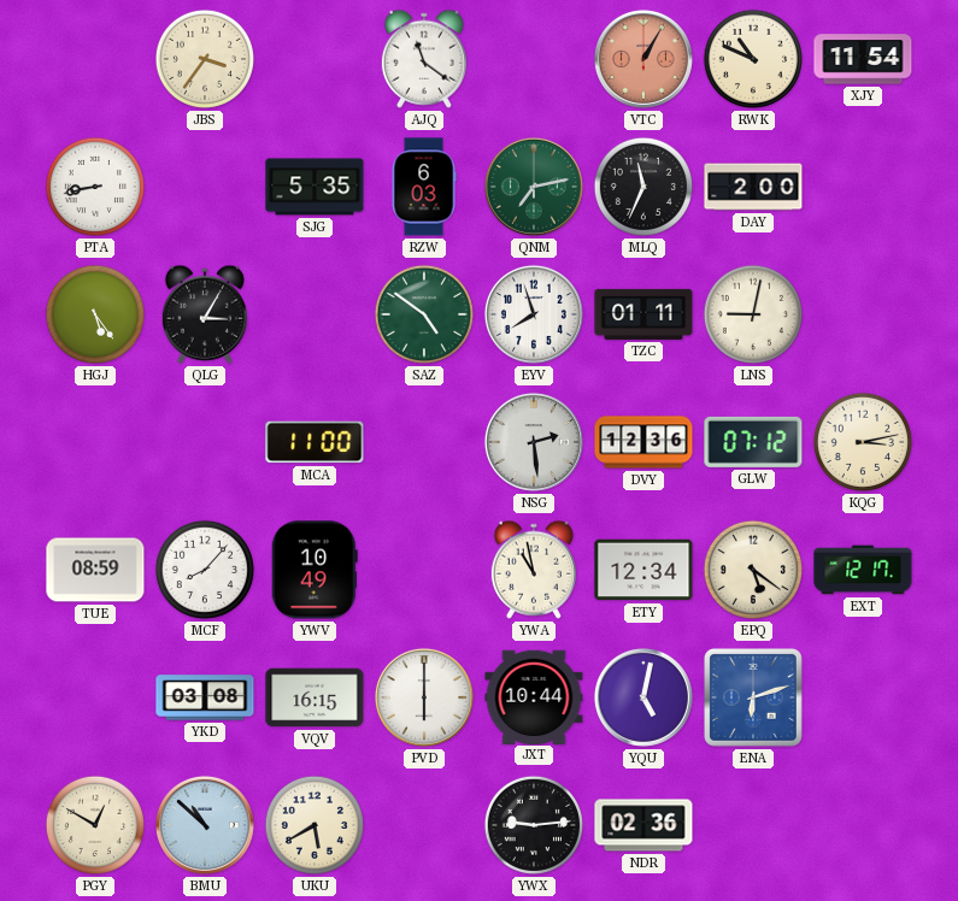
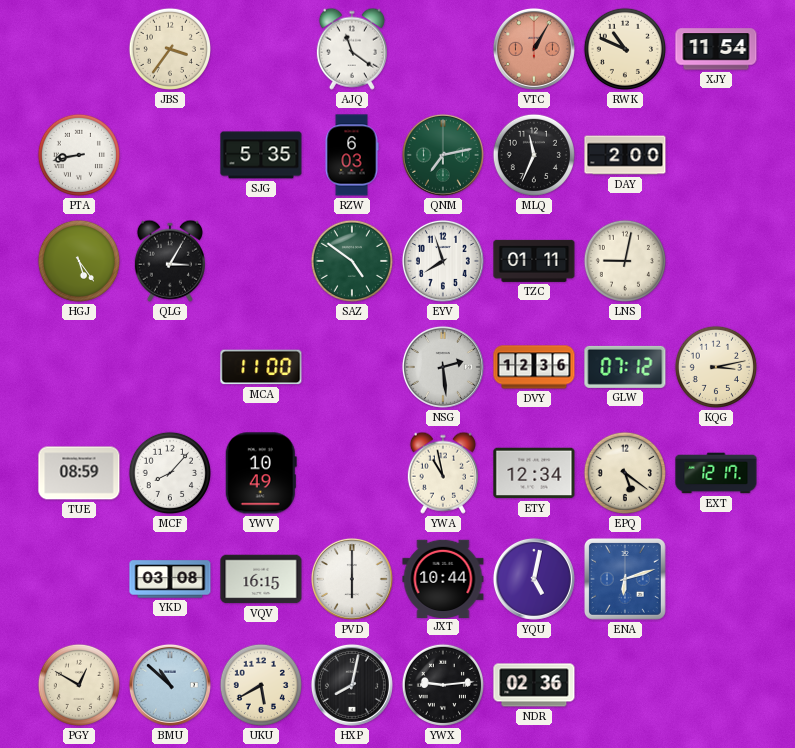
HXP: none -> 8:02 (352, 685)
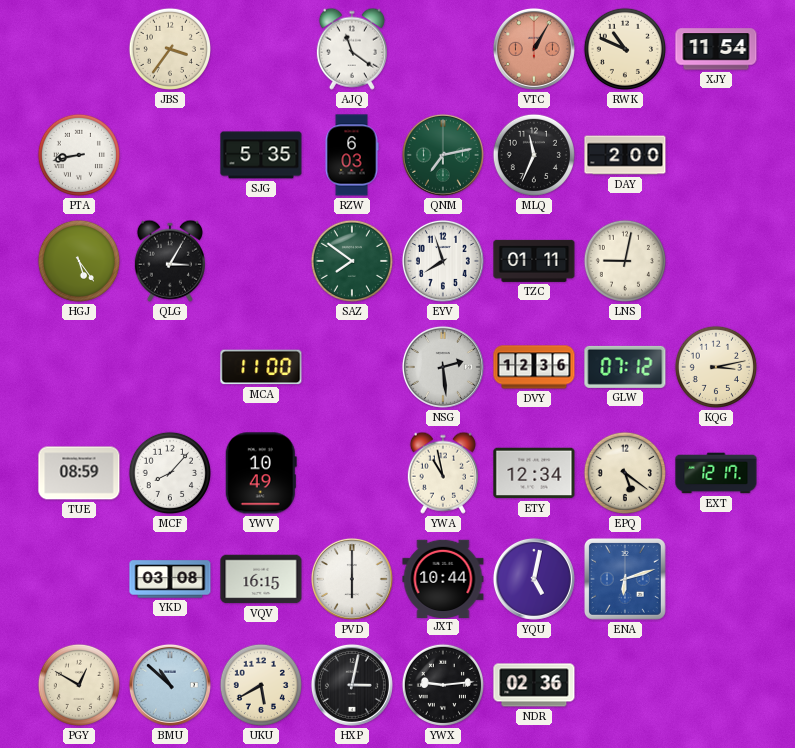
SAZ: 4:51 -> 7:51 (352, 261)
HXP: 8:02 -> 3:02 (352, 685)
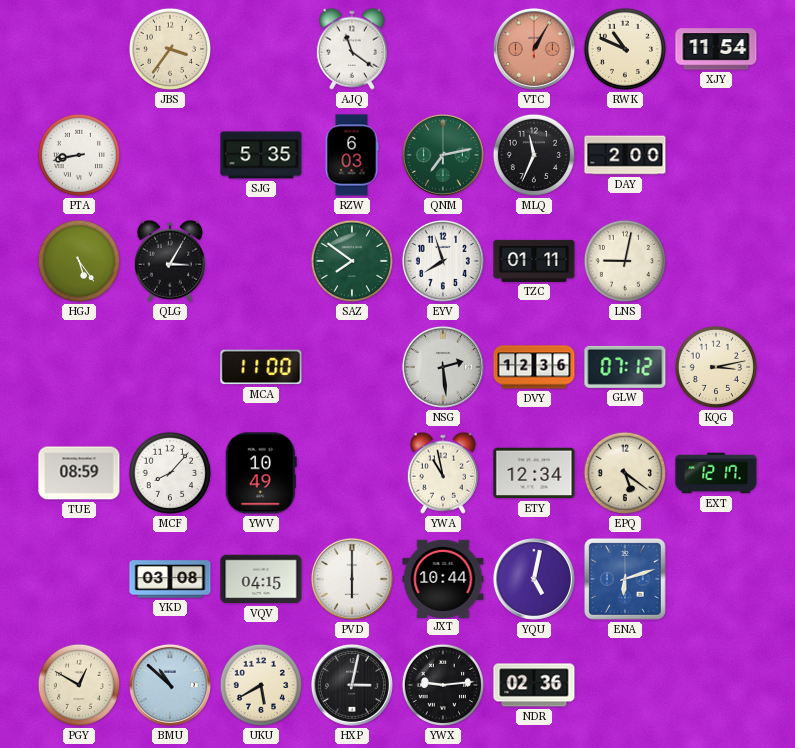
VQV: 16:15 -> 04:15 (261, 579)
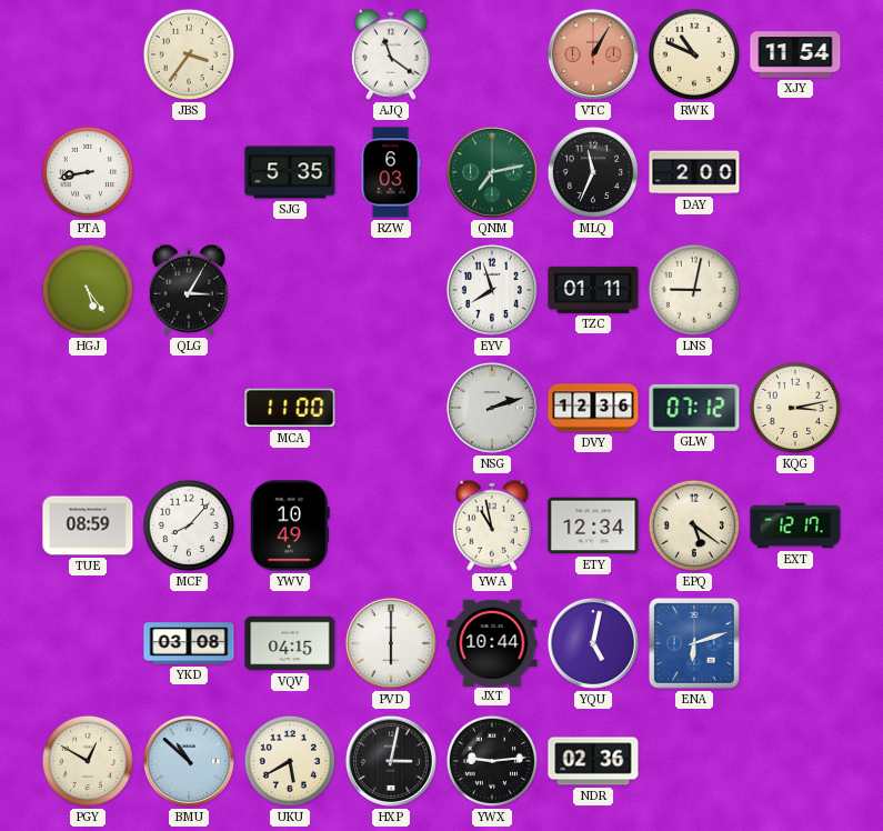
SAZ: 7:51 -> none (352, 261)
NSG: 2:29 -> 2:12 (492, 408)
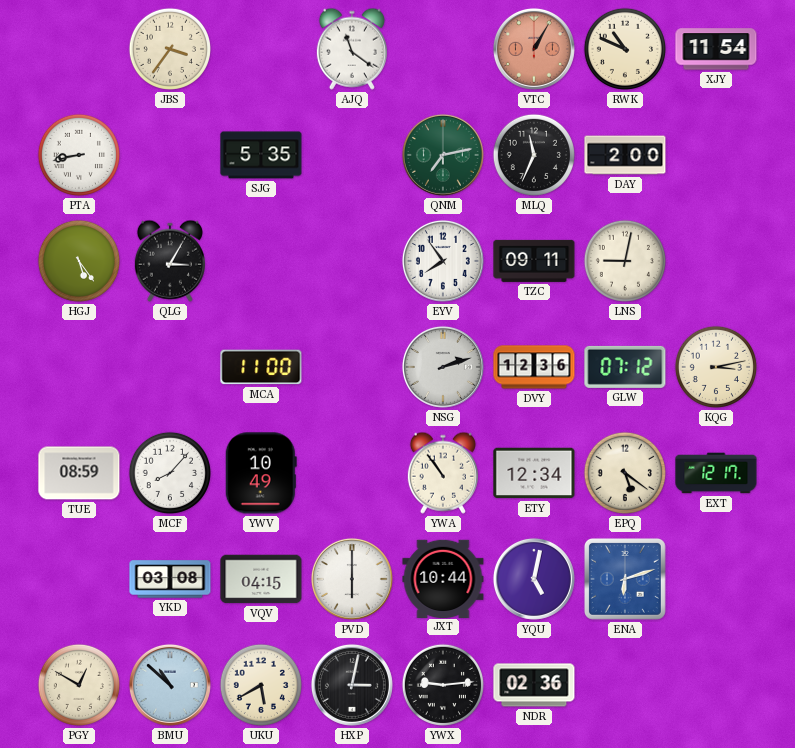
RZW: 6:03 -> none (391, 172)
EYV: 7:57 -> 7:54 (443, 261)
TZC: 01:11 -> 09:11 (534, 261)
YWA: 10:58 -> 10:54 (443, 473)
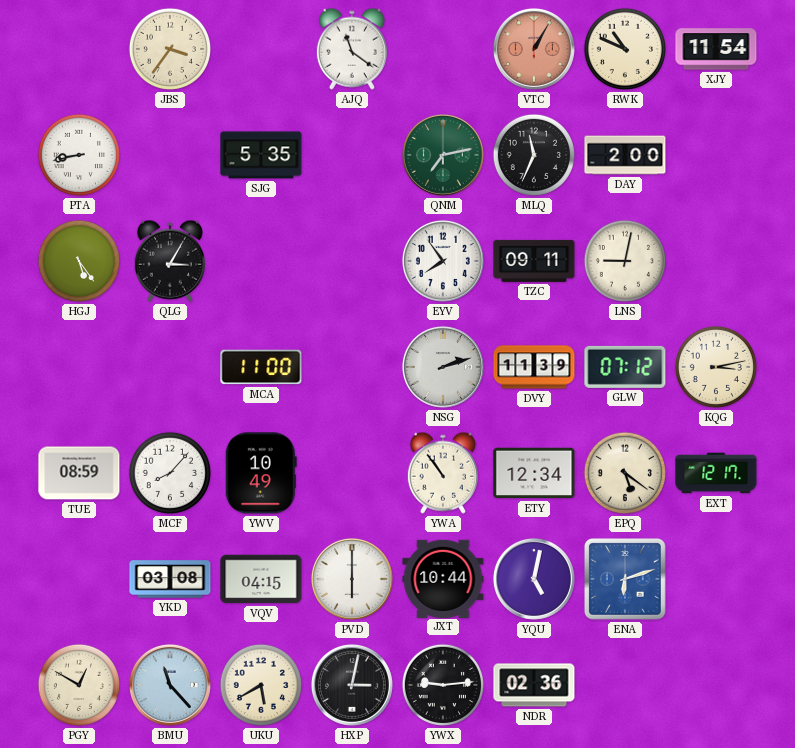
DVY: 12:36 -> 11:39 (534, 367)
BMU: 10:52 -> 11:23 (170, 685)
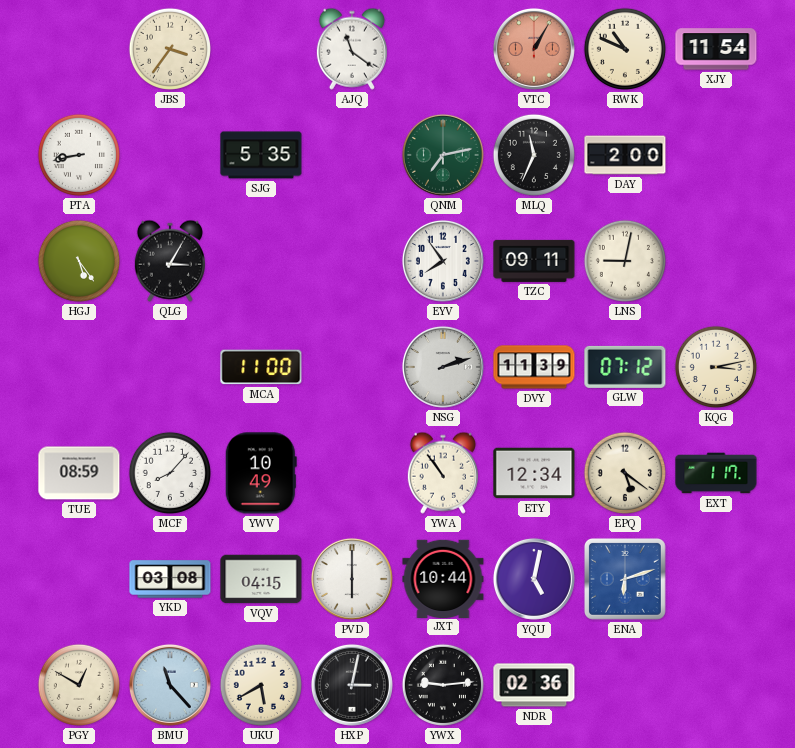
EXT: 12:17 -> 1:17 (716, 473)
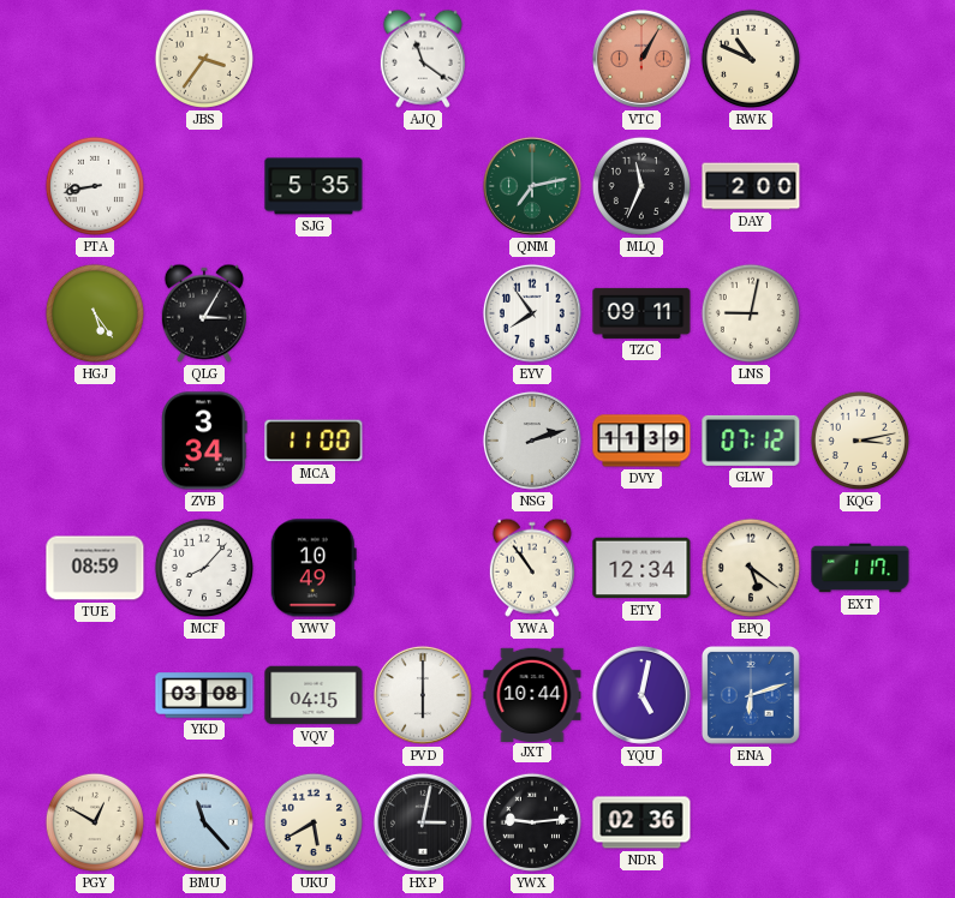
XJY: 11:54 -> none (716, 49)
ZVB: none -> 3:34 (204, 441)
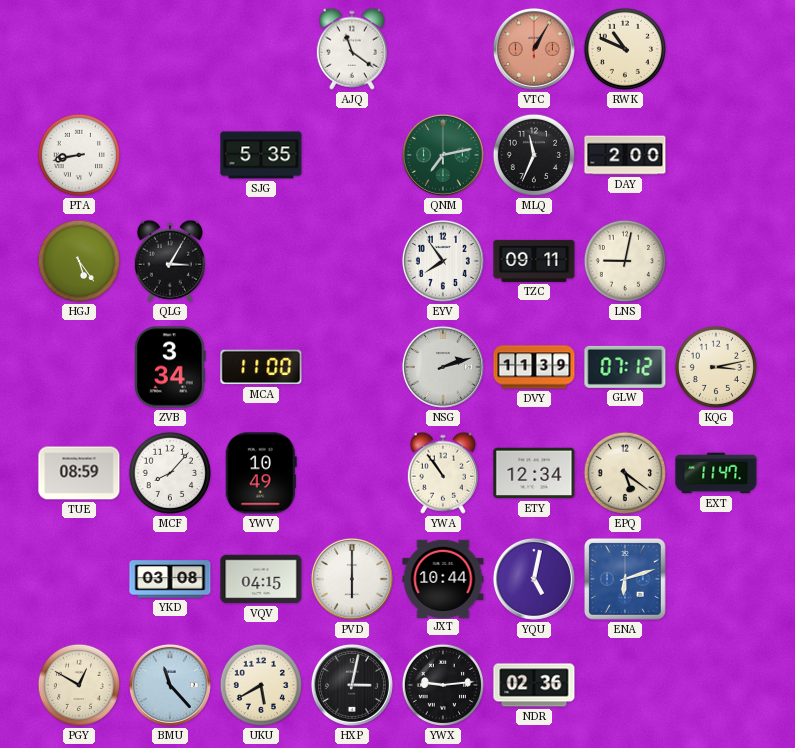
JBS: 3:36 -> none (204, 59)
EXT: 1:17 -> 11:47 (716, 473)
